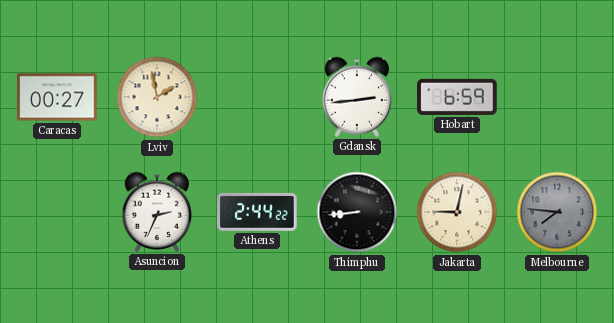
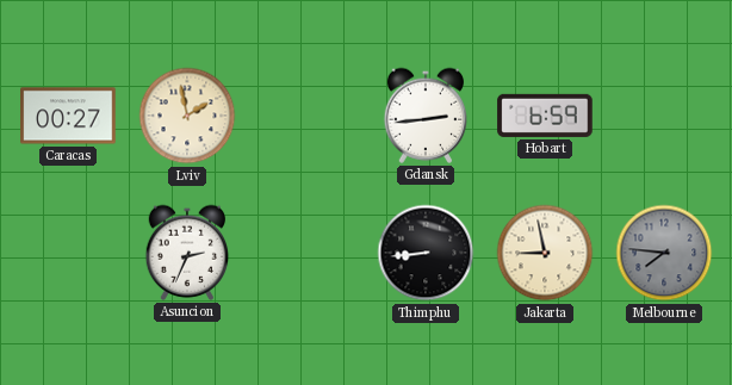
Athens: 2:44 -> none (257, 212)
Jakarta: 9:02 -> 8:58 (545, 253)
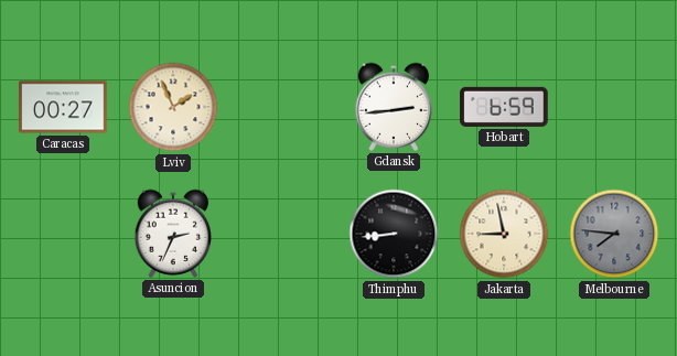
Lviv: 1:58 -> 1:56 (173, 107)
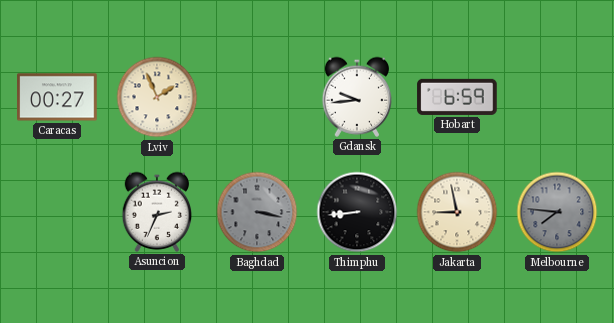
Gdansk: 2:44 -> 9:44 (357, 97)
Baghdad: none -> 3:17 (257, 212)
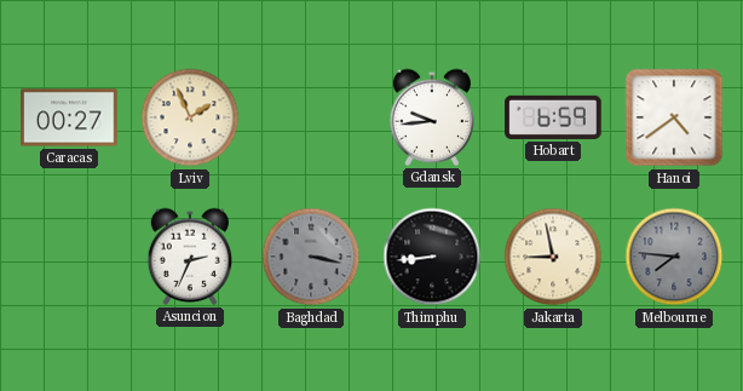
Hanoi: none -> 4:39 (674, 117)
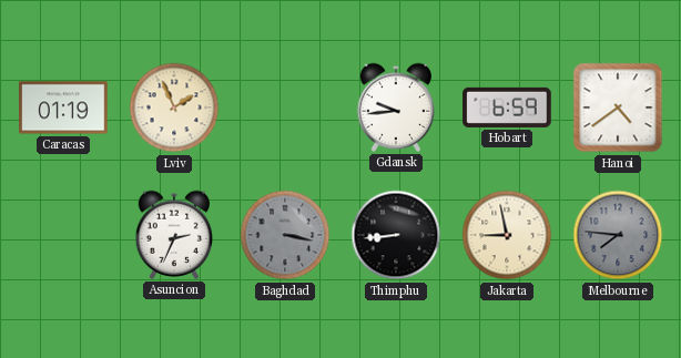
Caracas: 00:27 -> 01:19 (63, 108)
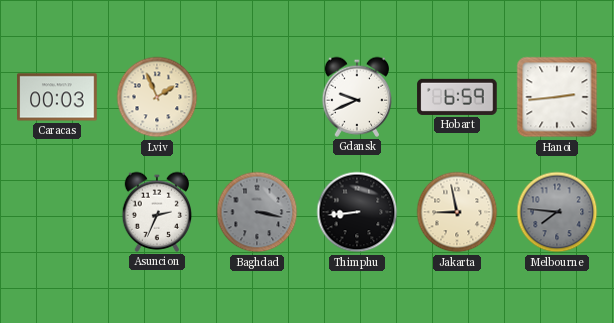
Caracas: 01:19 -> 00:03 (57, 97)
Gdansk: 9:44 -> 9:41 (357, 97)
Hanoi: 4:39 -> 2:44 (557, 97)
